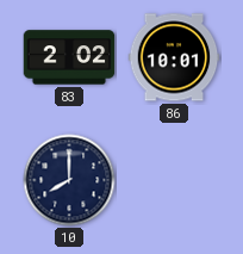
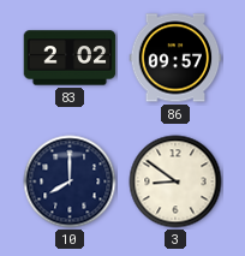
86: 10:01 -> 09:57 (175, 58)
3: none -> 8:51 (175, 181)
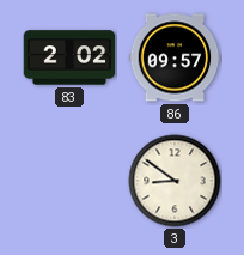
10: 8:00 -> none (70, 181)
